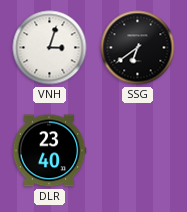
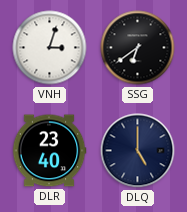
DLQ: none -> 5:00 (138, 151)
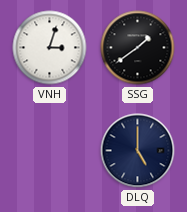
SSG: 6:39 -> 1:39 (138, 48)
DLR: 23:40 -> none (49, 151)
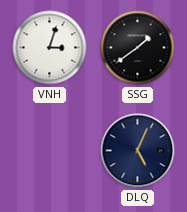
DLQ: 5:00 -> 5:04 (138, 151)
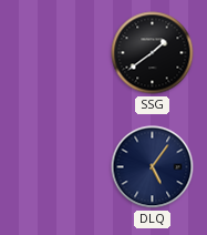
VNH: 3:03 -> none (50, 48)
DLQ: 5:04 -> 5:06 (153, 167)
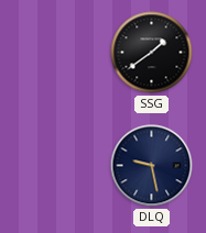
DLQ: 5:06 -> 9:28 (152, 166)
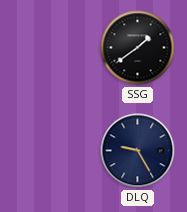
DLQ: 9:28 -> 9:25 (138, 151)
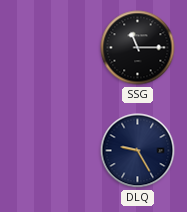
SSG: 1:39 -> 11:15 (138, 48)
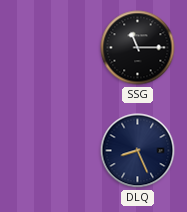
DLQ: 9:25 -> 8:26 (138, 151)
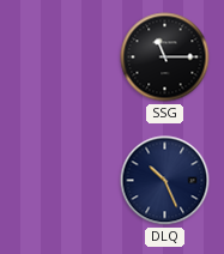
DLQ: 8:26 -> 10:26 (165, 181)
